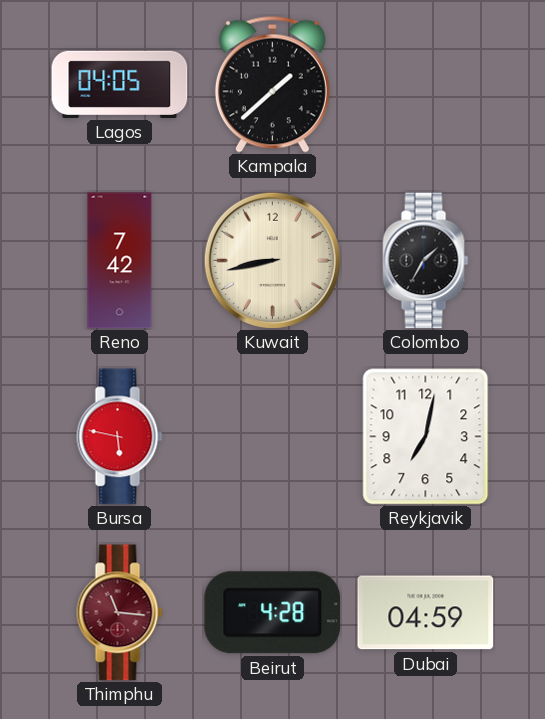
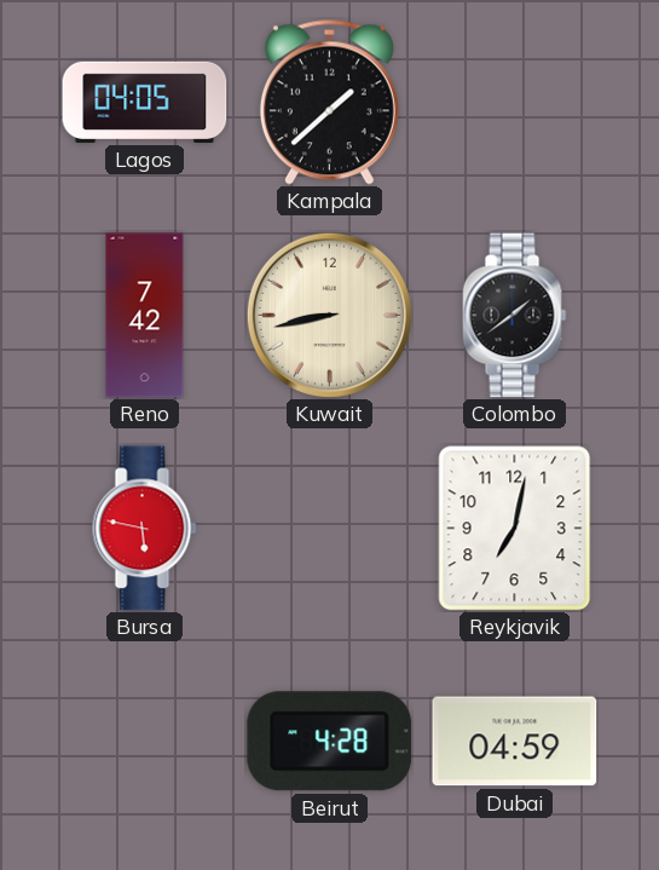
Colombo: 1:35 -> 1:39 (515, 316)
Thimphu: 11:16 -> none (120, 613)
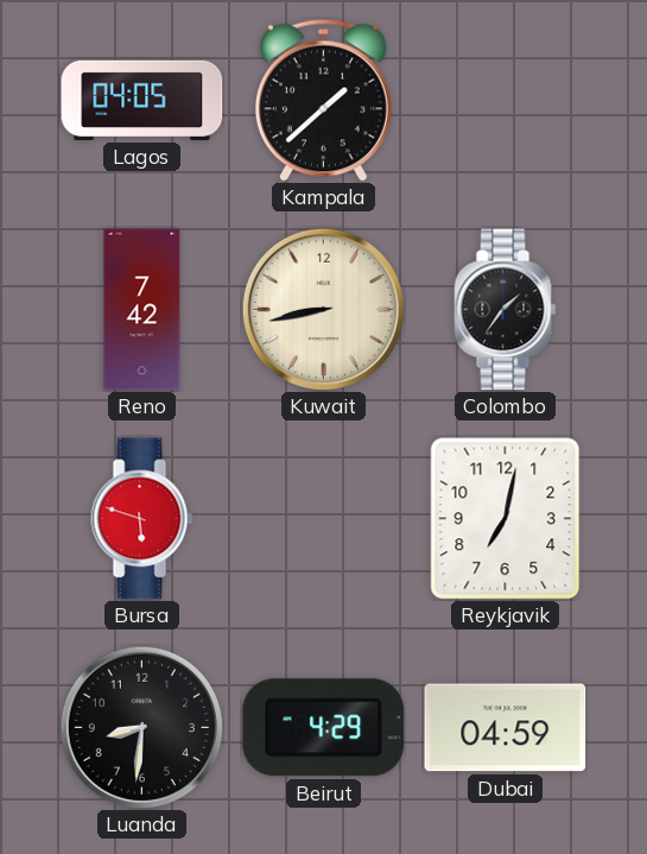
Colombo: 1:39 -> 1:36 (506, 310)
Bursa: 5:47 -> 5:48 (142, 519)
Luanda: none -> 8:31 (141, 727)
Beirut: 4:28 -> 4:29 (324, 728)
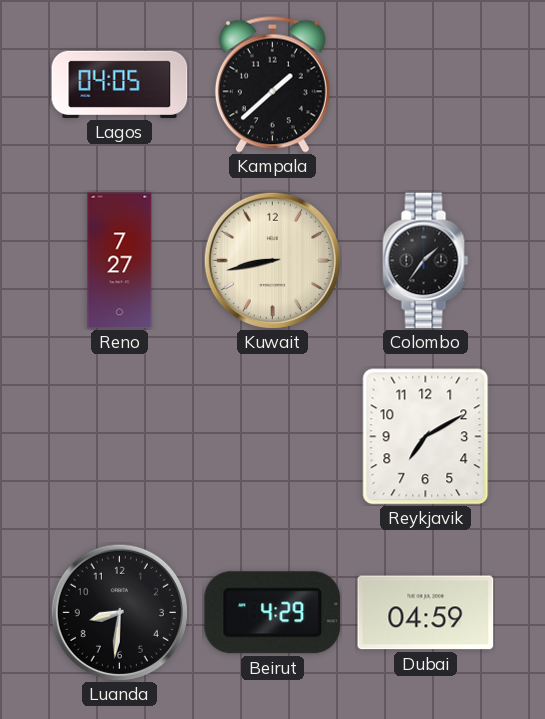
Reno: 7:42 -> 7:27 (120, 261)
Bursa: 5:48 -> none (142, 519)
Reykjavik: 7:02 -> 7:10 (426, 437)
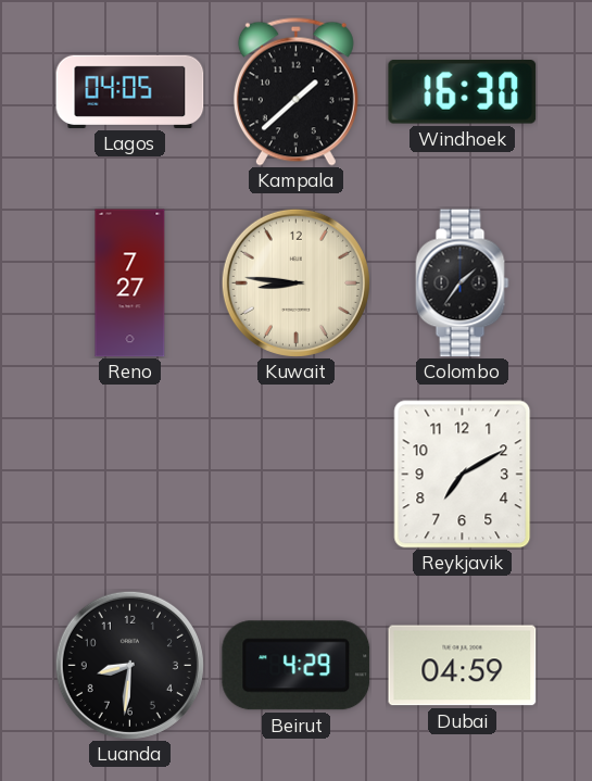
Windhoek: none -> 16:30 (463, 92)
Kuwait: 8:43 -> 8:46 (295, 282)
